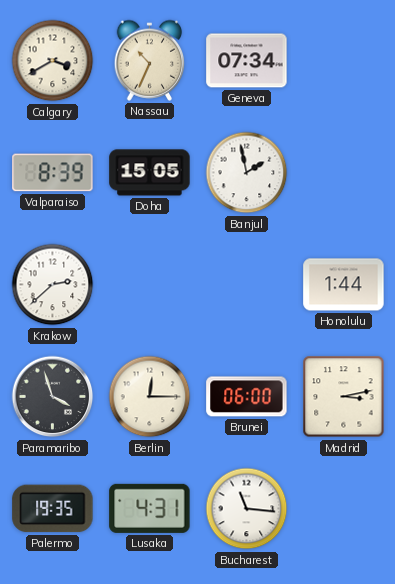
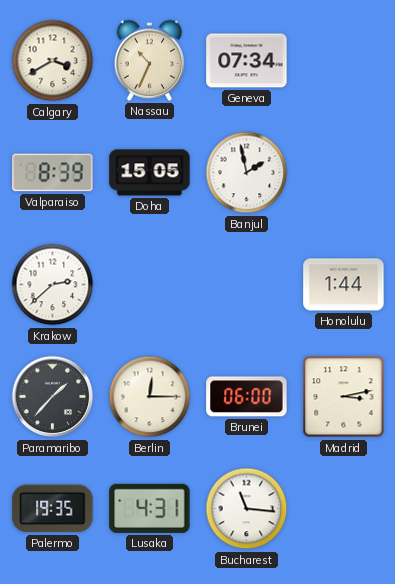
Paramaribo: 3:57 -> 1:37 (53, 397)
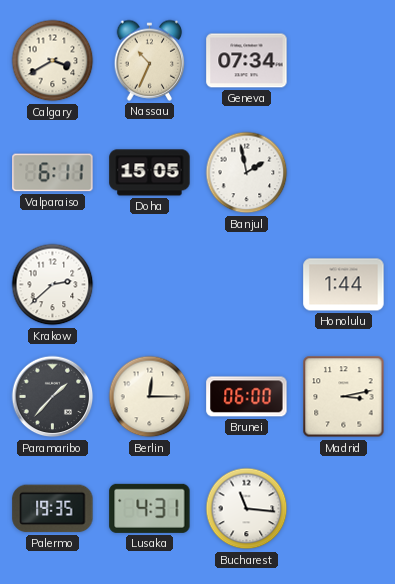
Valparaiso: 8:39 -> 6:11 (53, 173)
